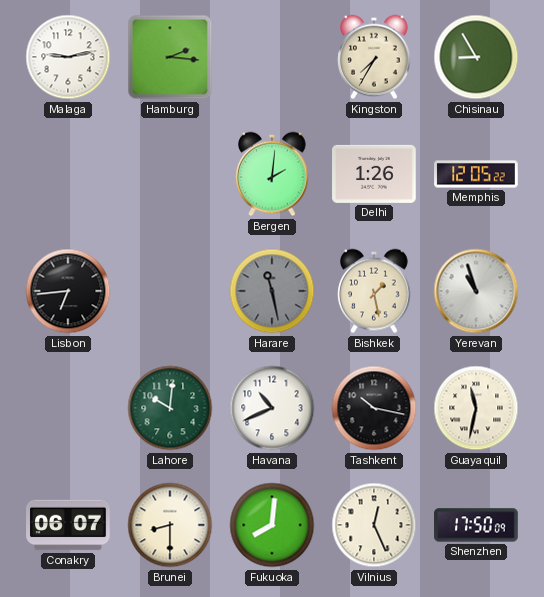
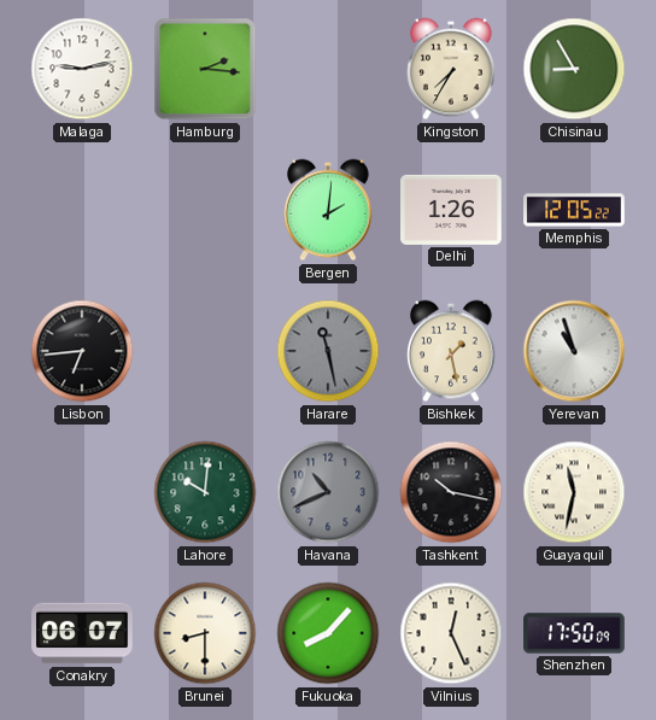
Havana dial: white -> grey (328, 492)
Fukuoka: 8:01 -> 8:07 (328, 633)
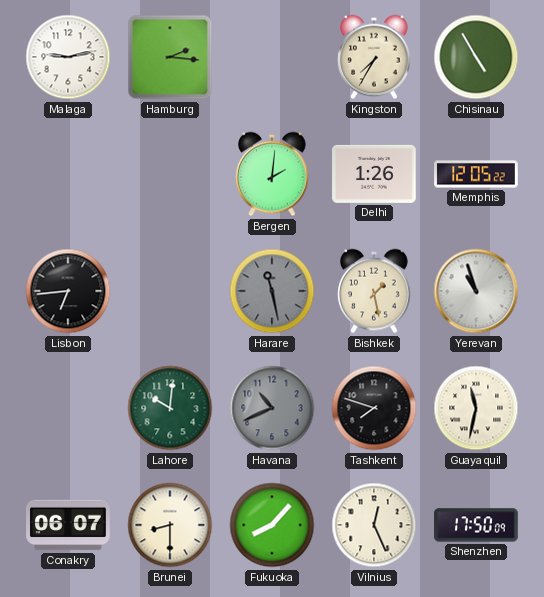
Chisinau: 8:55 -> 4:55 (476, 57)
Tashkent: 10:17 -> 7:48 (374, 408)
